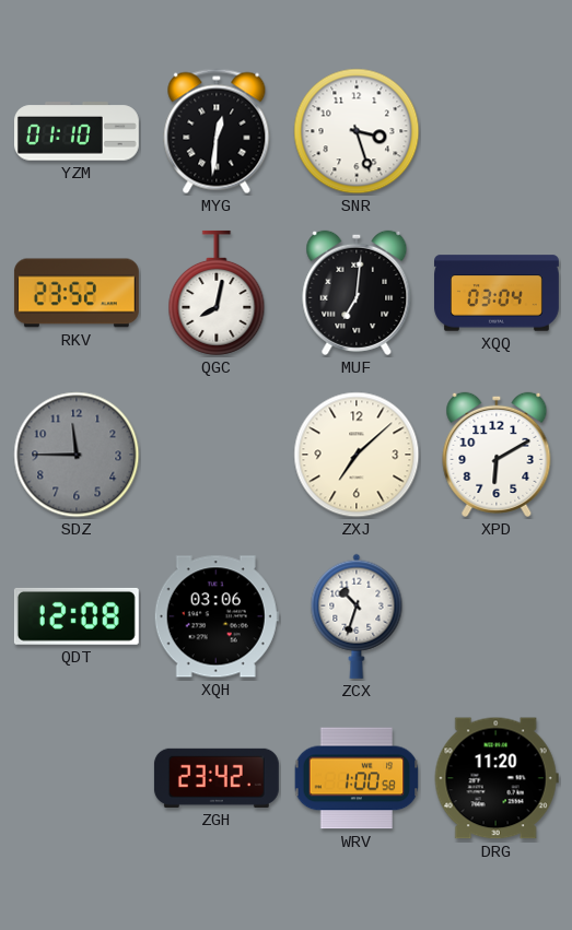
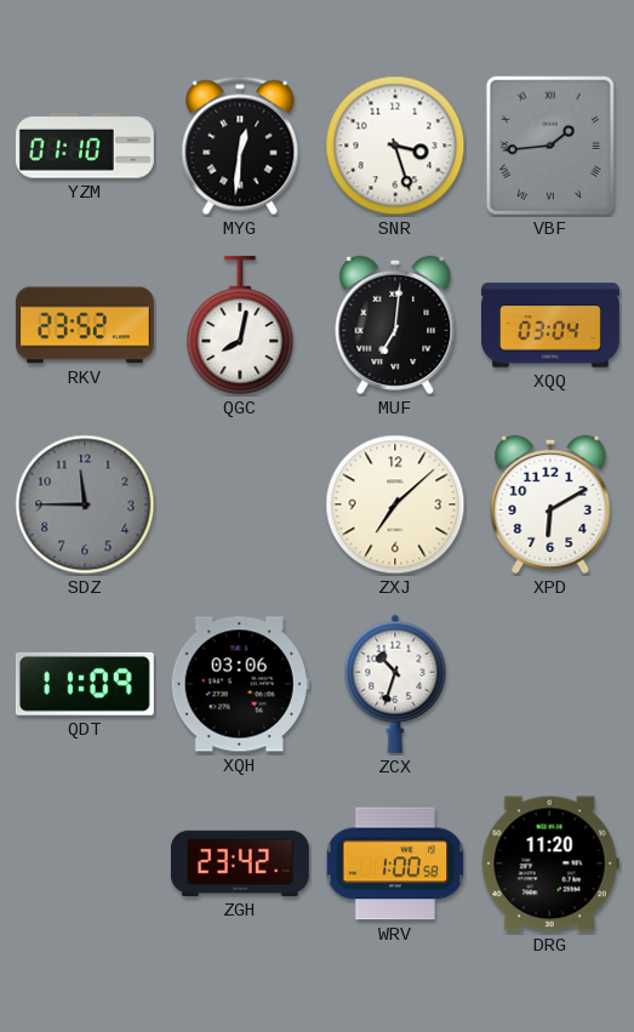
VBF: none -> 1:44 (550, 146)
QDT: 12:08 -> 11:09 (85, 684)
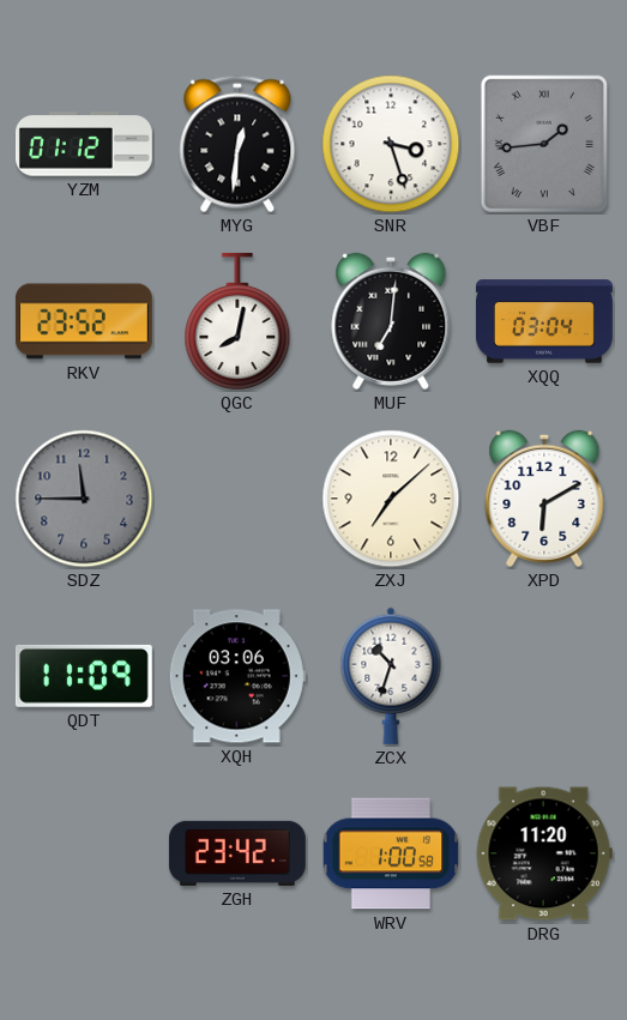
YZM: 01:10 -> 01:12 (84, 144)
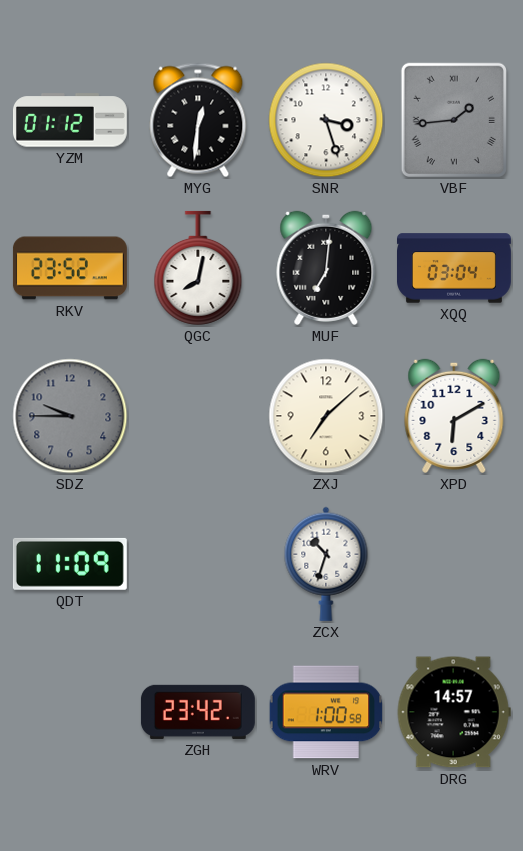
SDZ: 11:45 -> 9:45 (70, 416)
XQH: 03:06 -> none (237, 676)
DRG: 11:20 -> 14:57 (454, 712)
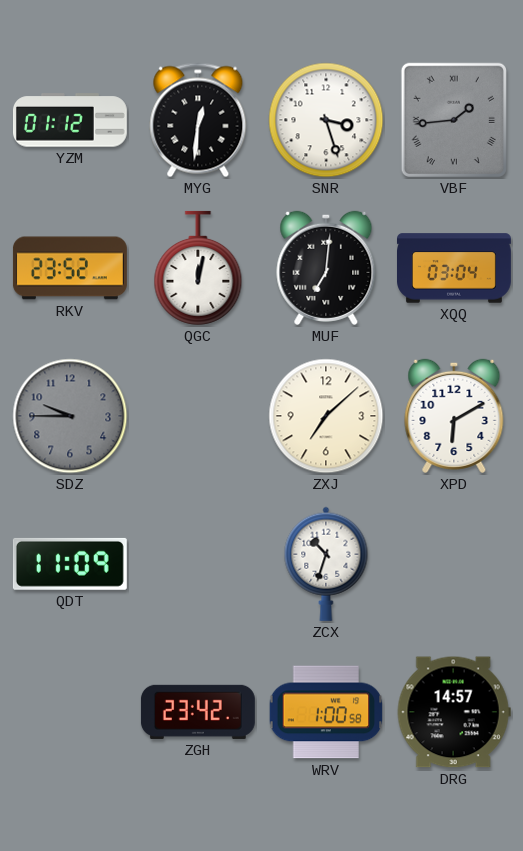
QGC: 8:02 -> 12:02 (198, 268)
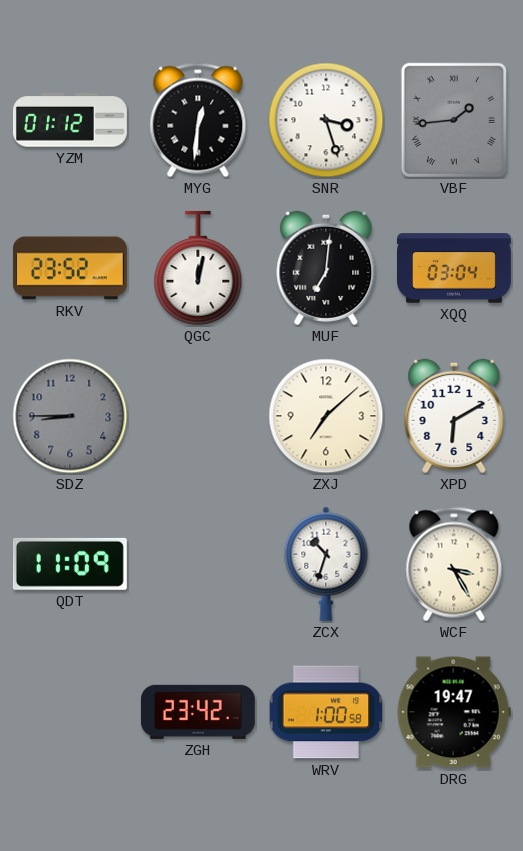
SDZ: 9:45 -> 8:45 (70, 416)
WCF: none -> 3:25 (454, 564)
DRG: 14:57 -> 19:47 (454, 712)
